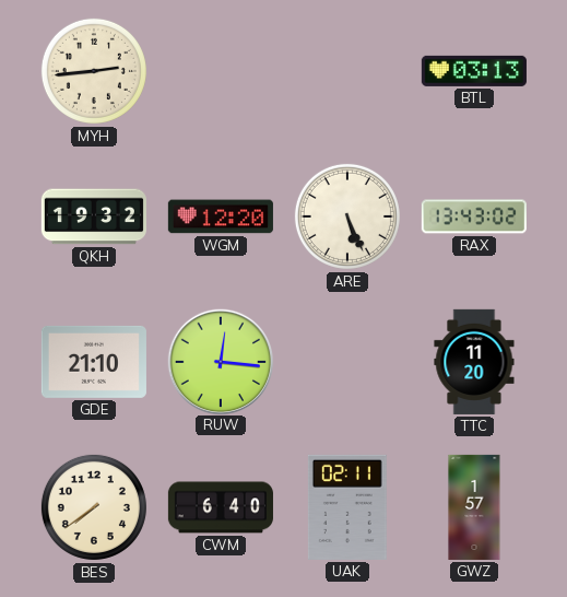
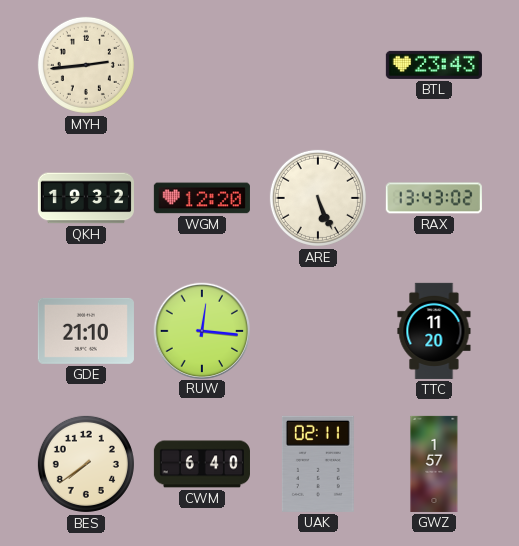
BTL: 03:13 -> 23:43 (434, 65)
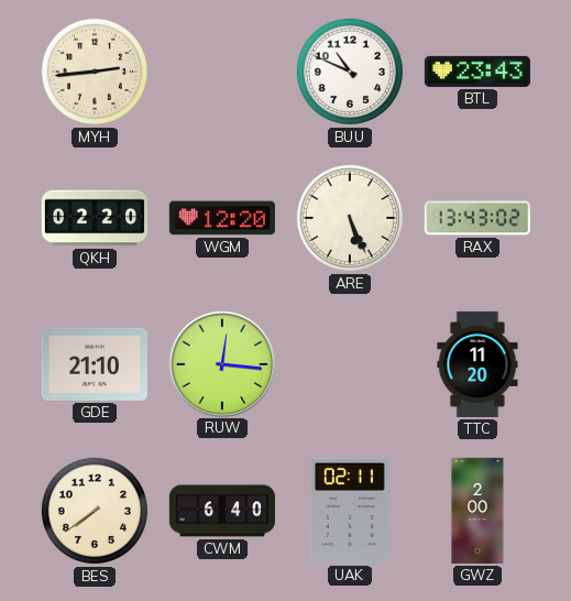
BUU: none -> 10:49 (350, 72)
QKH: 19:32 -> 02:20 (95, 218)
GWZ: 1:57 -> 2:00 (477, 511)
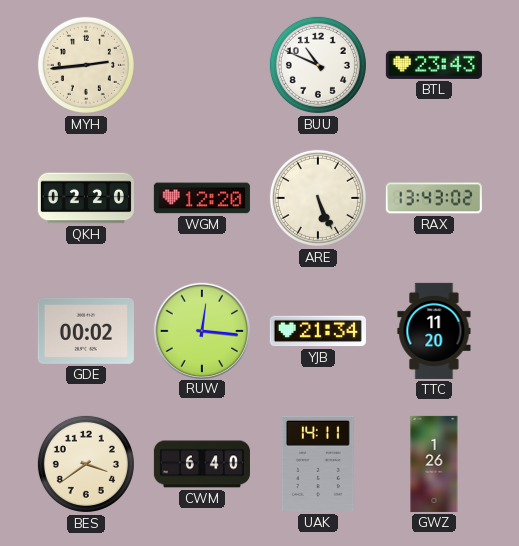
GDE: 21:10 -> 00:02 (86, 331)
YJB: none -> 21:34 (318, 331)
BES: 7:39 -> 3:39 (86, 464)
UAK: 02:11 -> 14:11 (318, 464)
GWZ: 2:00 -> 1:26 (434, 464)
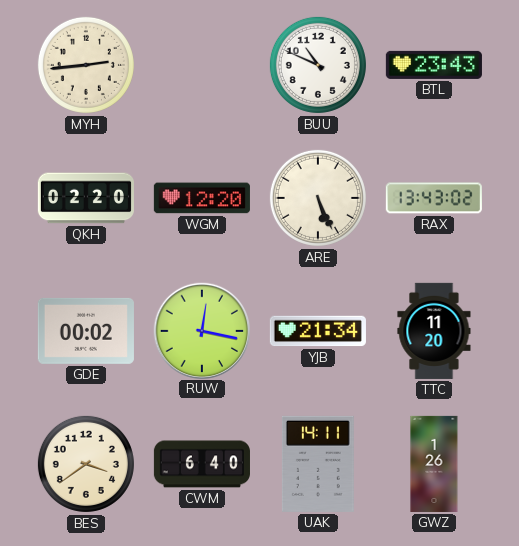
RUW: 12:16 -> 12:17 (201, 330)
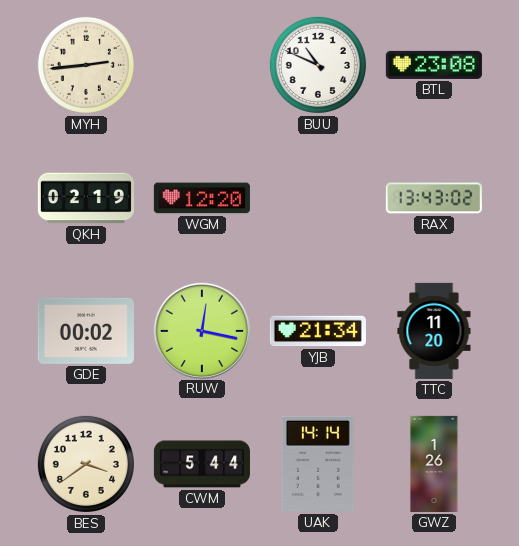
BTL: 23:43 -> 23:08 (434, 65)
QKH: 02:20 -> 02:19 (86, 198)
ARE: 5:26 -> none (318, 198)
CWM: 6:40 -> 5:44 (202, 464)
UAK: 14:11 -> 14:14 (318, 464)
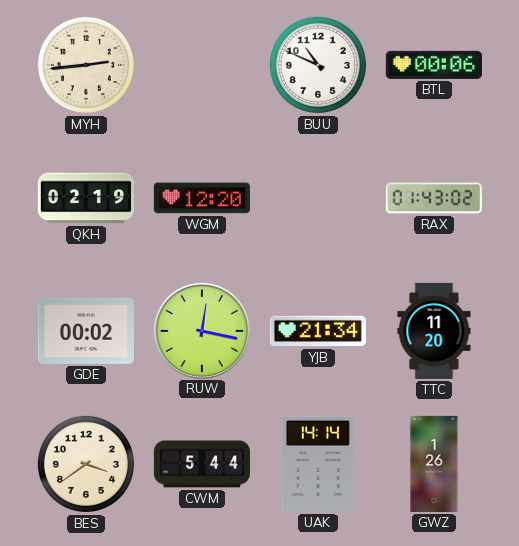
BTL: 23:08 -> 00:06 (434, 65)
RAX: 13:43 -> 01:43 (434, 198)
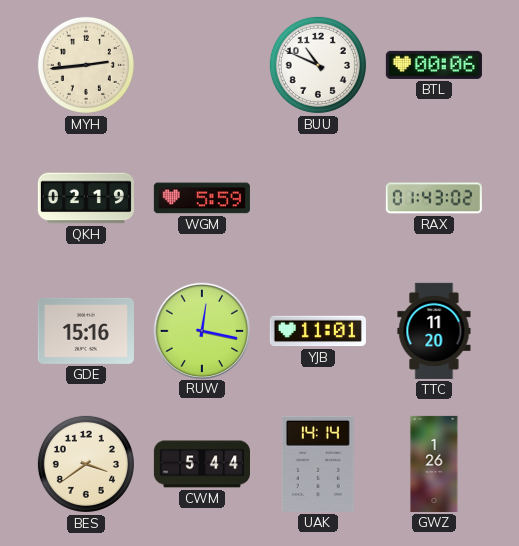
WGM: 12:20 -> 5:59 (202, 198)
GDE: 00:02 -> 15:16 (86, 331)
YJB: 21:34 -> 11:01 (318, 331)
